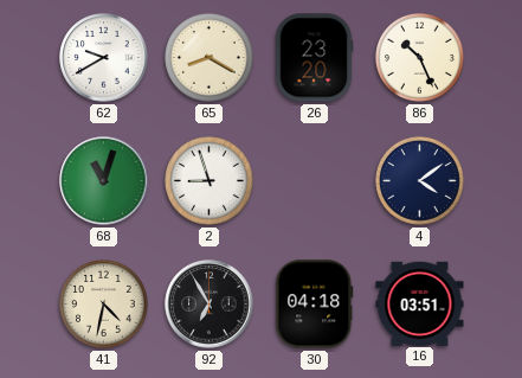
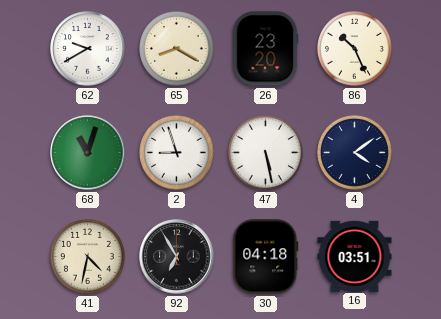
47: none -> 5:28 (266, 153)
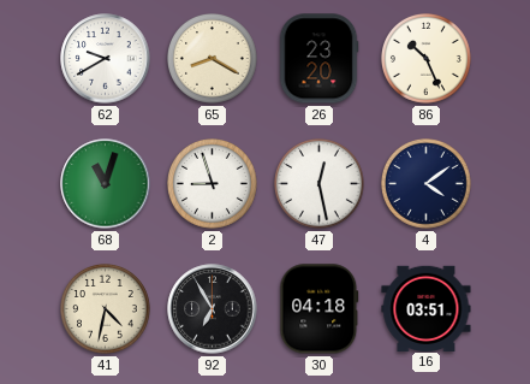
47: 5:28 -> 12:28 (320, 184)
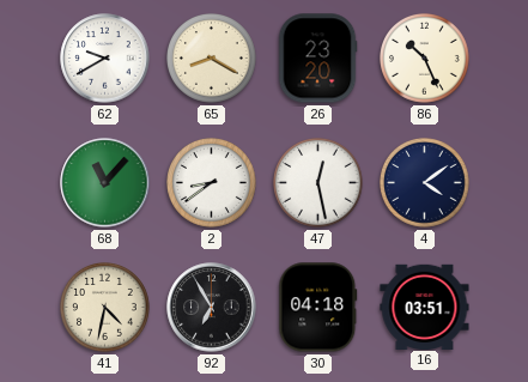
68: 11:03 -> 11:07 (105, 183)
2: 8:57 -> 8:39 (212, 183)
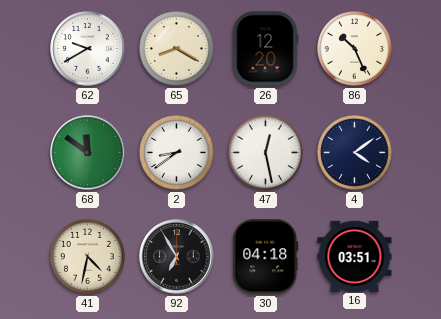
26: 23:20 -> 12:20 (265, 49)
68: 11:07 -> 11:51 (88, 153)
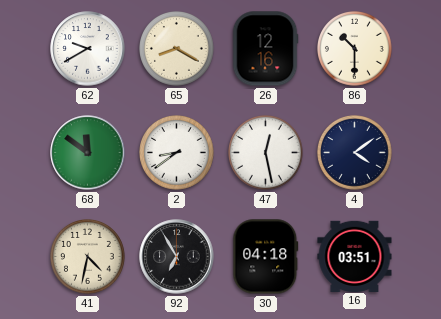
26: 12:20 -> 12:16 (265, 49)
86: 10:26 -> 10:30 (355, 49)
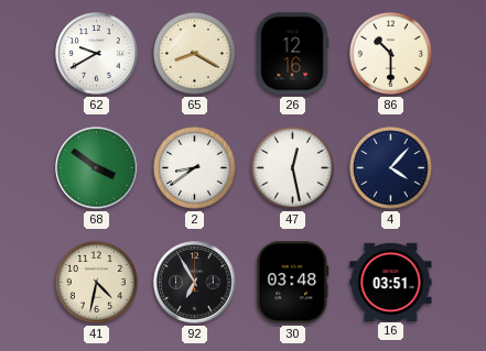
68: 11:51 -> 3:51 (97, 168)
4: 4:09 -> 4:07 (391, 168)
30: 04:18 -> 03:48 (293, 283)
